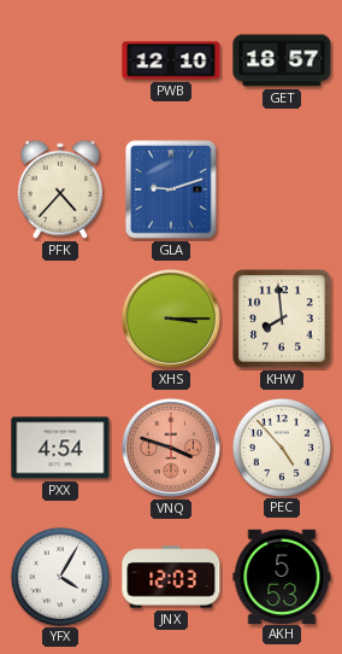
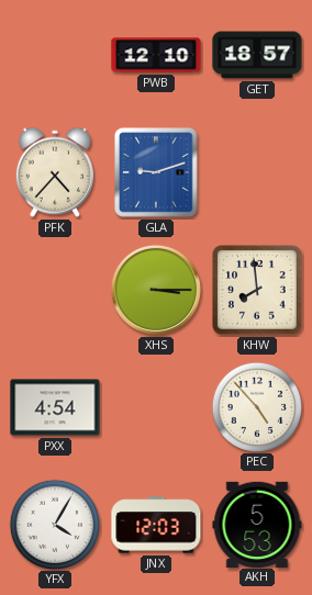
VNQ: 3:48 -> none (171, 448)
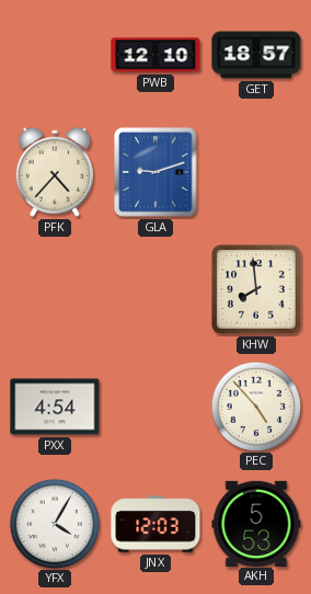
XHS: 3:15 -> none (156, 290)
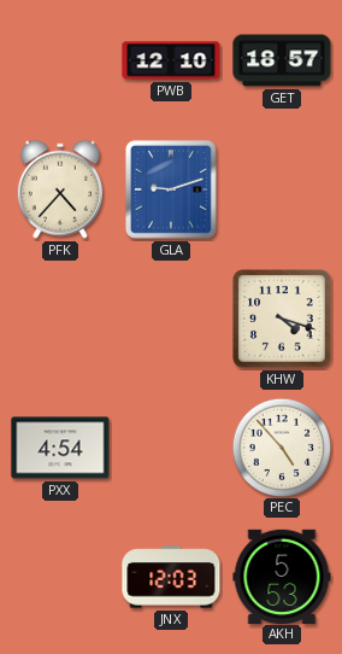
KHW: 7:59 -> 4:18 (282, 319)
YFX: 4:05 -> none (54, 523)
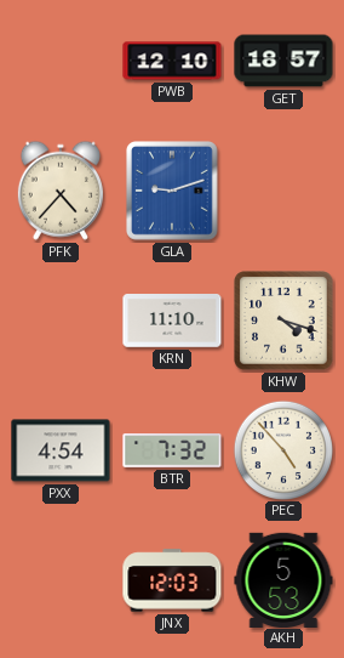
KRN: none -> 11:10 (172, 321)
BTR: none -> 7:32 (172, 450)
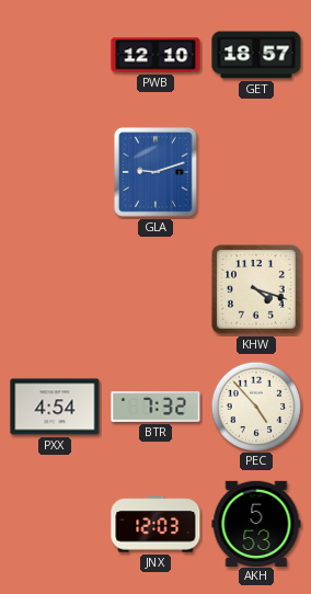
PFK: 4:37 -> none (61, 191)
KRN: 11:10 -> none (172, 321)
